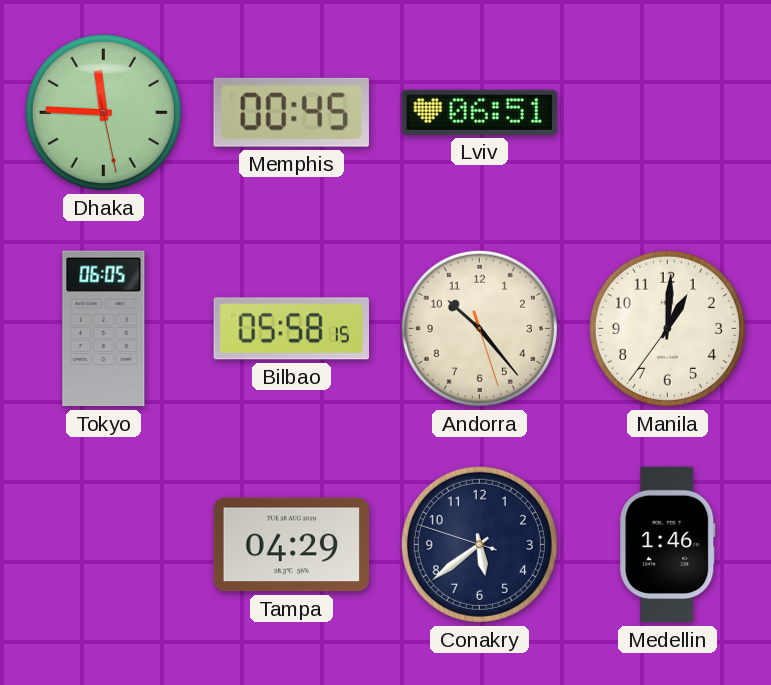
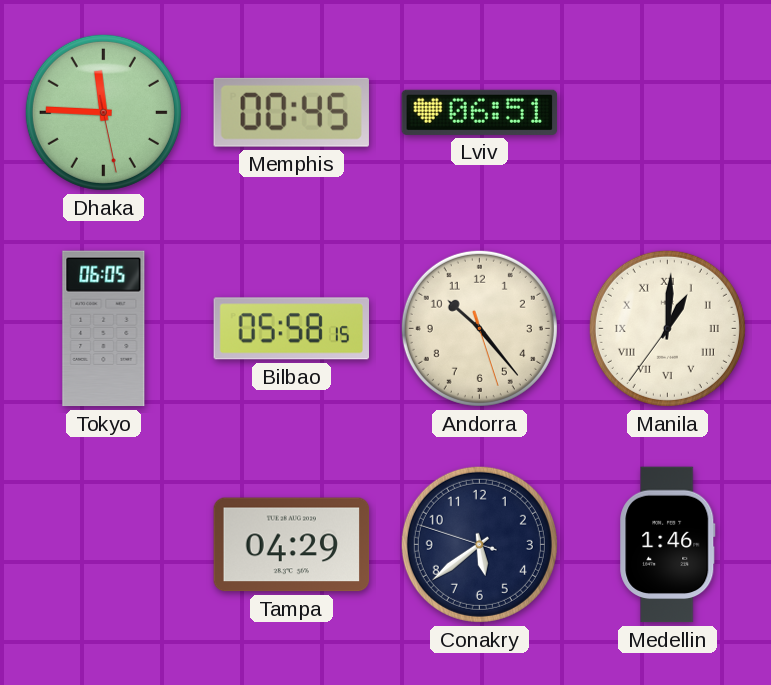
Manila numerals: Arabic -> Roman (667, 328)
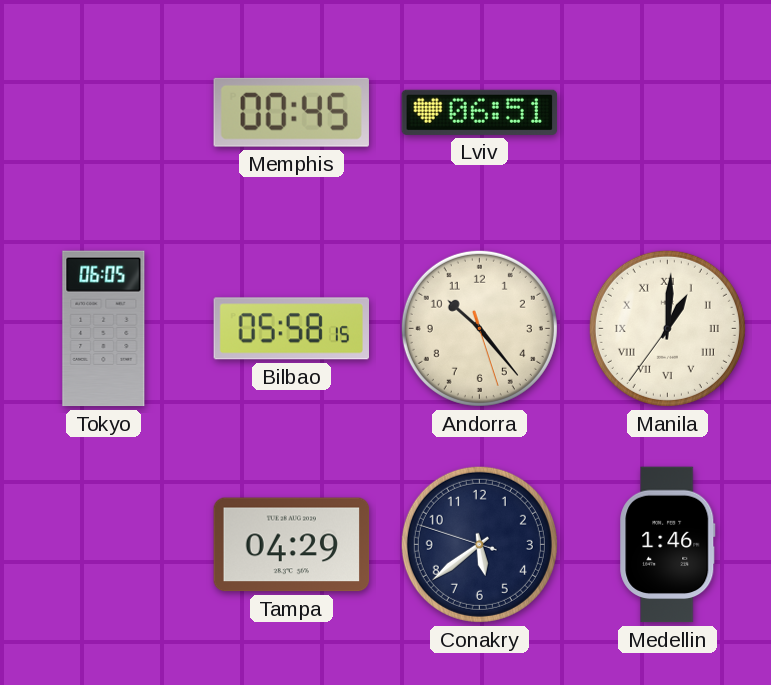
Dhaka: 11:45 -> none (103, 112)
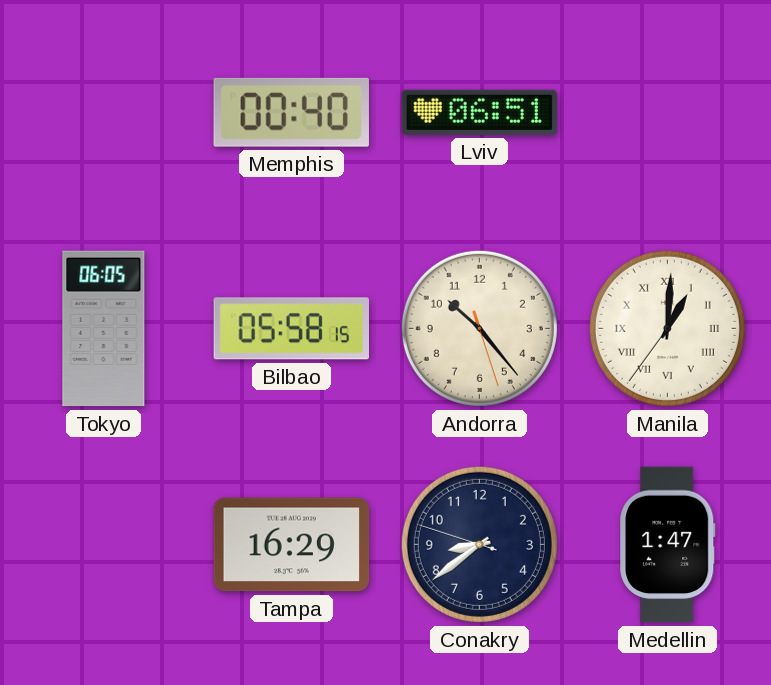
Memphis: 00:45 -> 00:40 (291, 112)
Tampa: 04:29 -> 16:29 (292, 545)
Conakry: 5:38 -> 8:38 (479, 544)
Medellin: 1:46 -> 1:47 (668, 545)
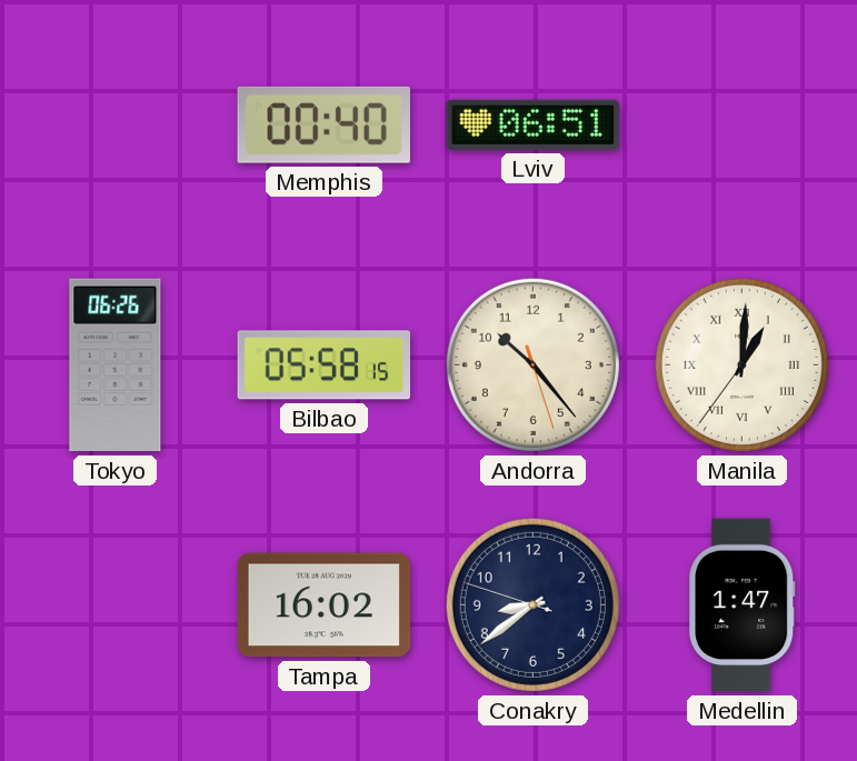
Tokyo: 06:05 -> 06:26 (116, 366)
Tampa: 16:29 -> 16:02 (325, 605)
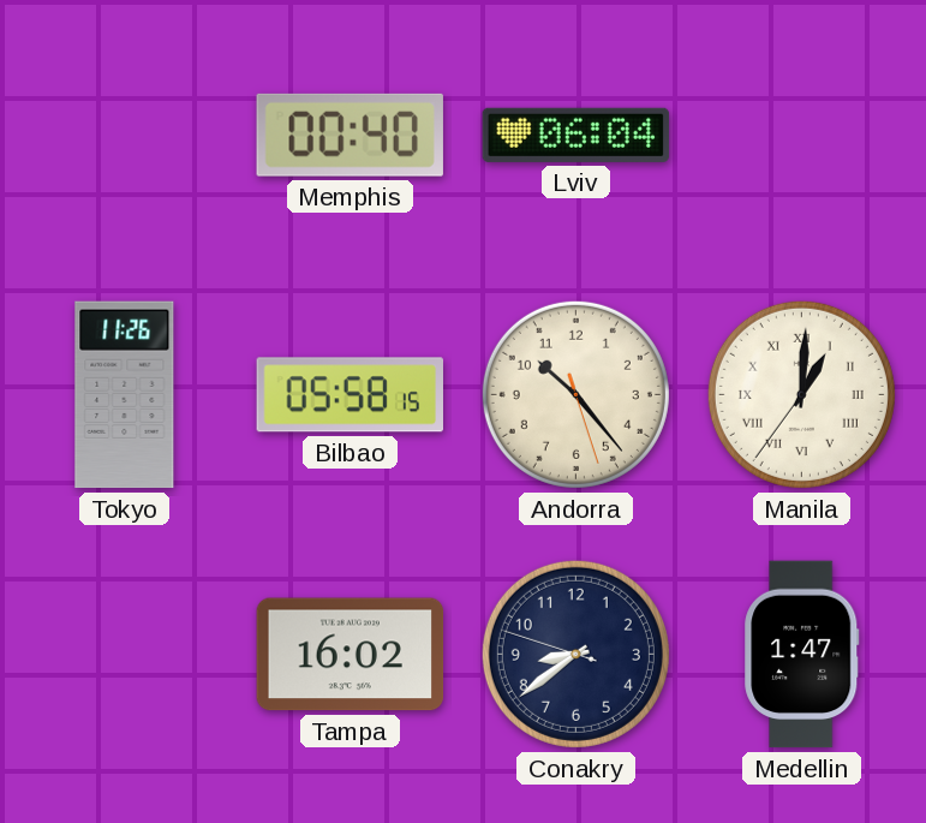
Lviv: 06:51 -> 06:04 (576, 135)
Tokyo: 06:26 -> 11:26 (125, 395)
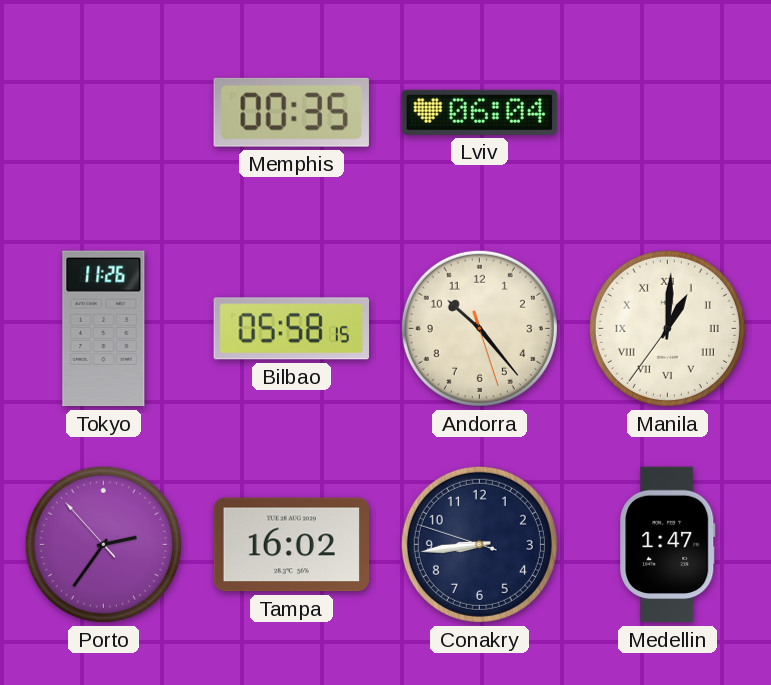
Memphis: 00:40 -> 00:35 (291, 112)
Porto: none -> 2:35 (103, 544)
Conakry: 8:38 -> 8:43 (479, 544)
